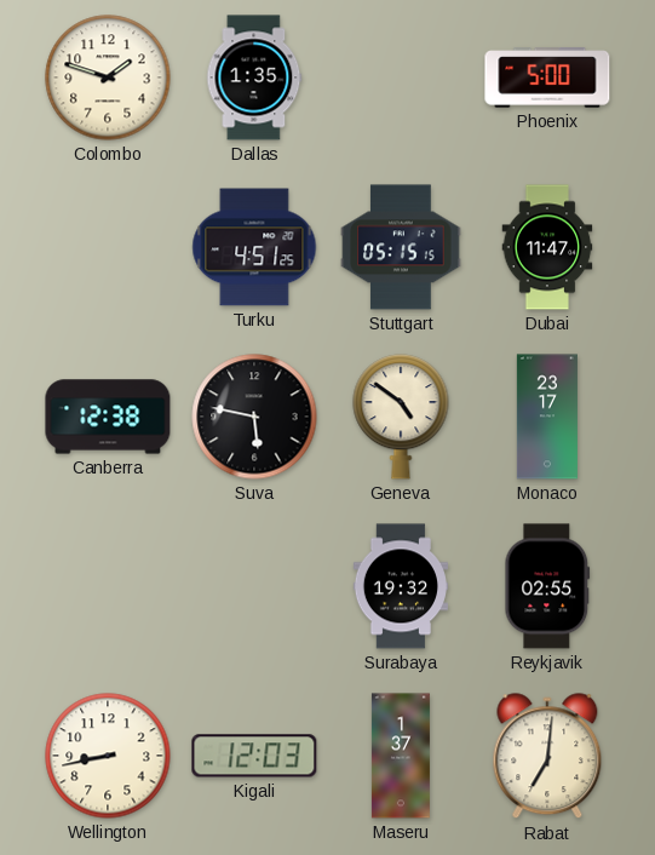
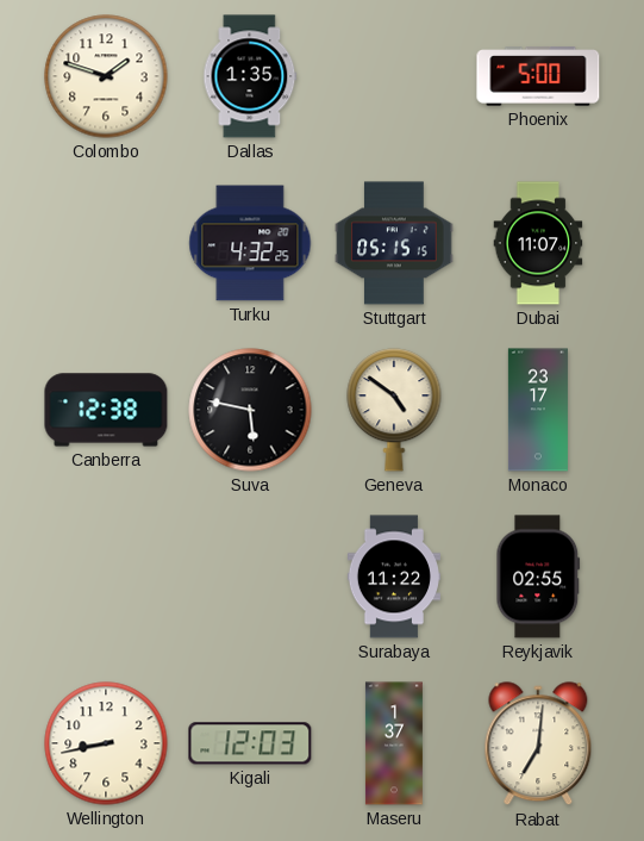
Turku: 4:51 -> 4:32 (250, 243)
Dubai: 11:47 -> 11:07 (538, 243)
Surabaya: 19:32 -> 11:22 (393, 577)
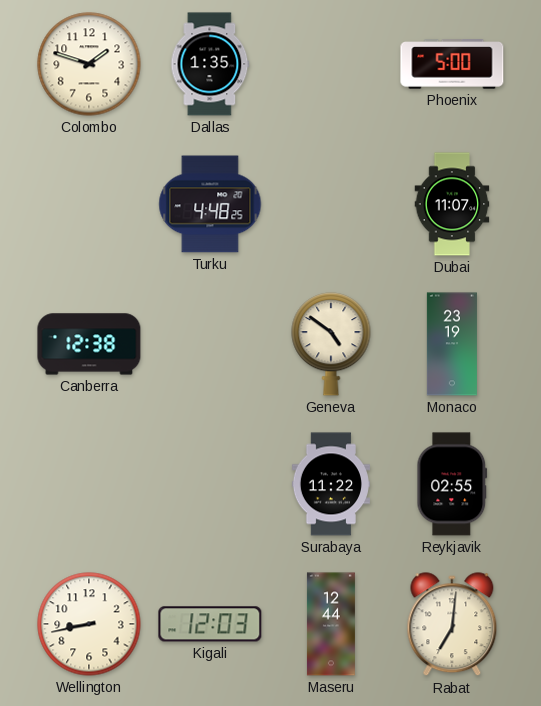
Turku: 4:32 -> 4:48 (210, 204)
Stuttgart: 05:15 -> none (394, 243)
Suva: 5:47 -> none (250, 410)
Monaco: 23:17 -> 23:19 (452, 344)
Maseru: 1:37 -> 12:44 (331, 624)
